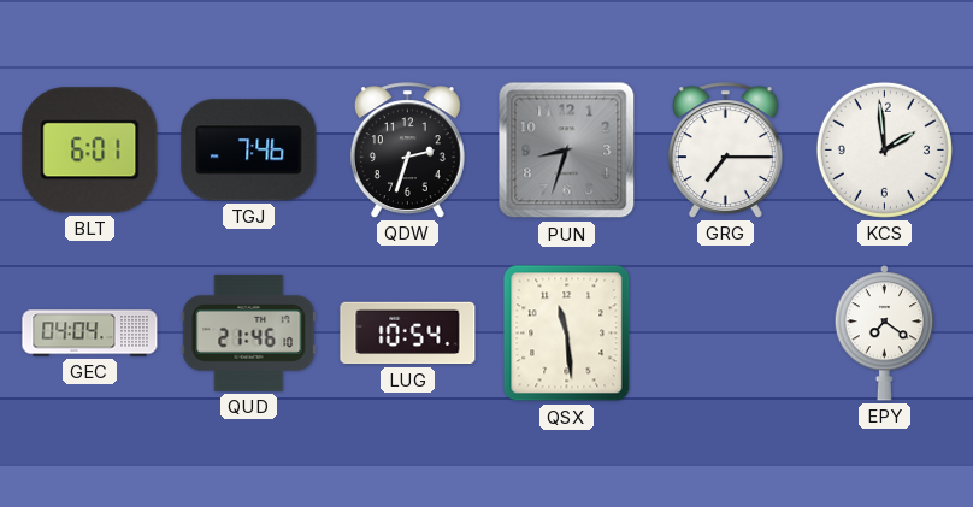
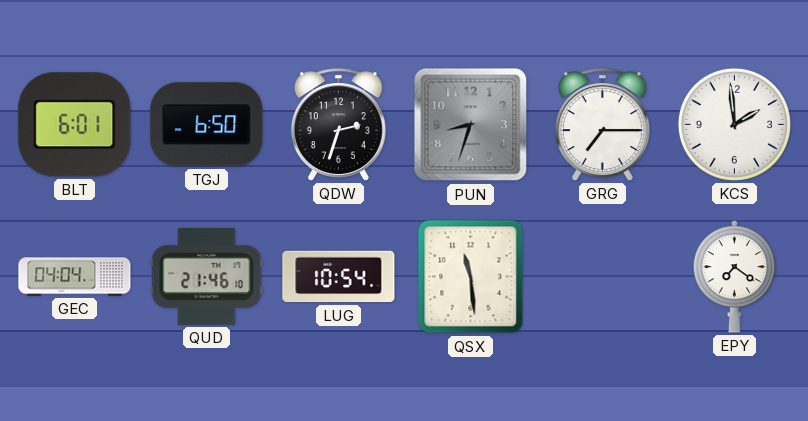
TGJ: 7:46 -> 6:50 (207, 125)
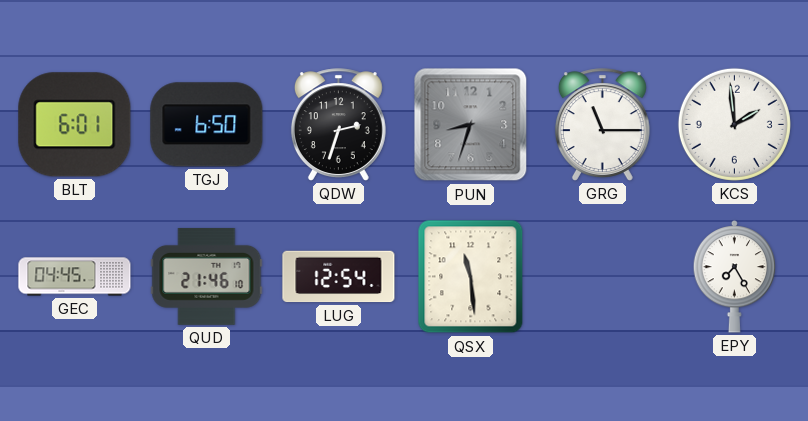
GRG: 7:15 -> 11:15 (602, 125)
GEC: 04:04 -> 04:45 (75, 277)
LUG: 10:54 -> 12:54 (339, 277)
EPY: 7:21 -> 7:25 (735, 277)
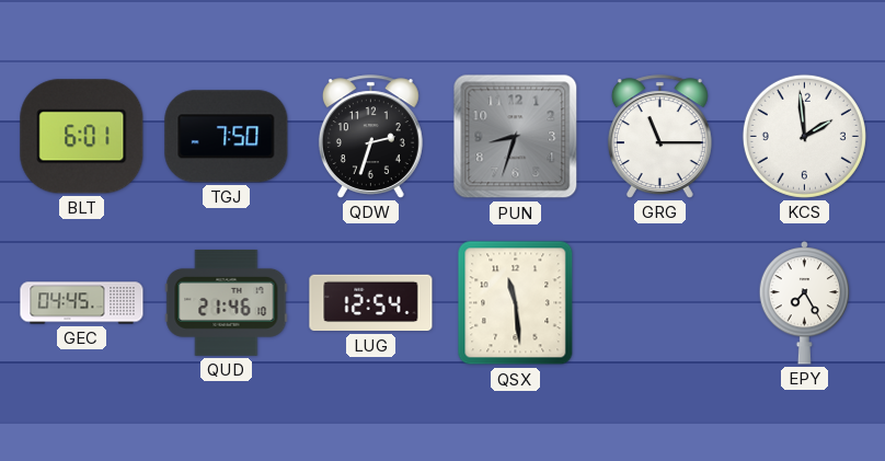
TGJ: 6:50 -> 7:50 (227, 137)
